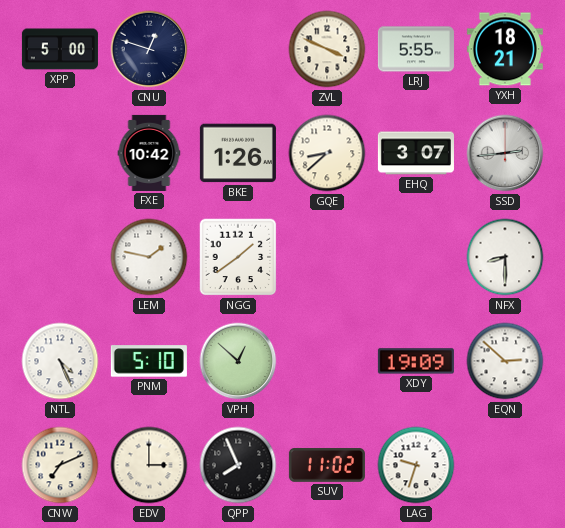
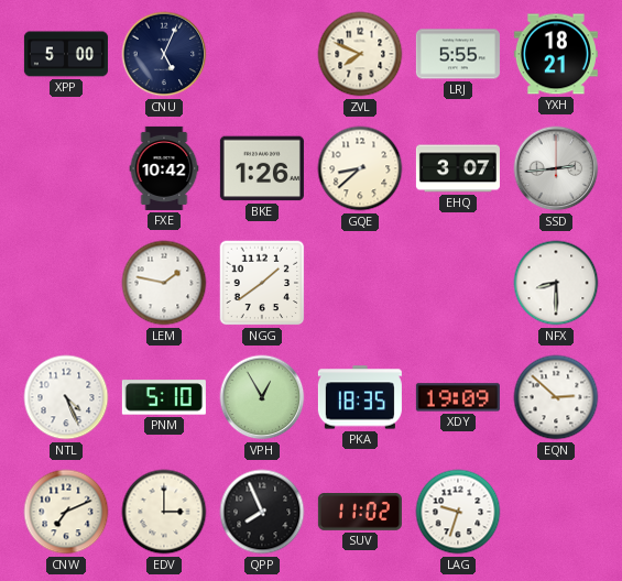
CNU: 12:48 -> 5:04 (164, 54)
ZVL: 3:49 -> 7:49 (360, 54)
VPH: 12:52 -> 12:55 (262, 397)
PKA: none -> 18:35 (360, 397)
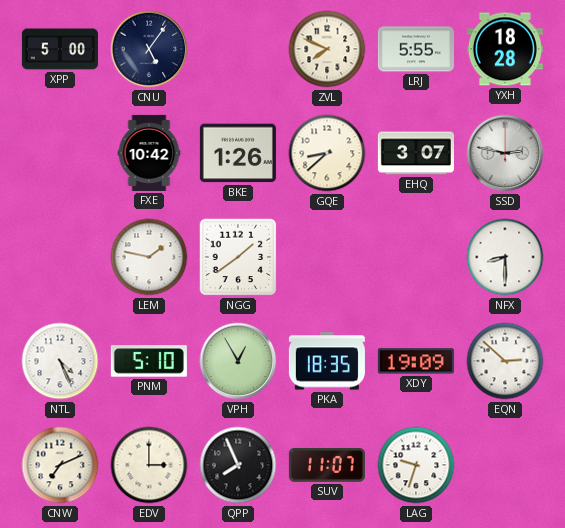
CNU: 5:04 -> 5:06 (149, 49)
YXH: 18:21 -> 18:28 (505, 49)
SSD: 2:44 -> 2:47 (505, 153)
SUV: 11:02 -> 11:07 (327, 466)
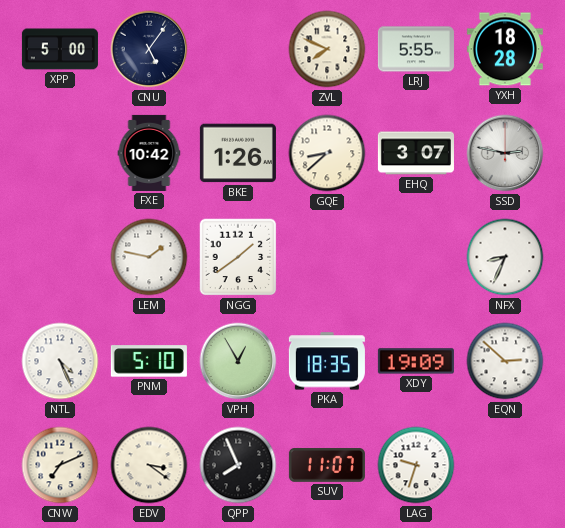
NFX: 8:30 -> 8:34 (505, 257)
EDV: 3:00 -> 3:21 (149, 465)
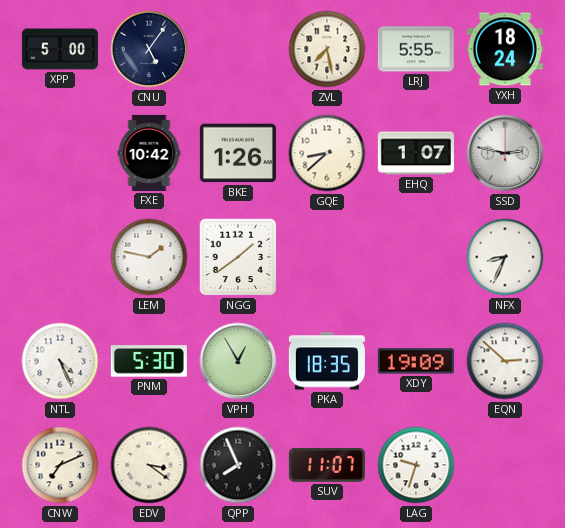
ZVL: 7:49 -> 7:28 (327, 49)
YXH: 18:28 -> 18:24 (505, 49)
EHQ: 3:07 -> 1:07 (416, 153)
PNM: 5:10 -> 5:30 (149, 361)
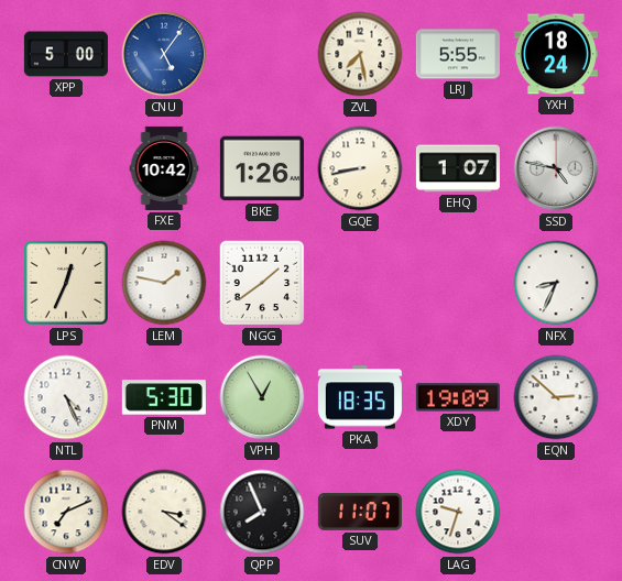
CNU dial: navy -> blue (164, 54)
GQE: 8:38 -> 8:43 (360, 168)
SSD: 2:47 -> 4:47 (556, 168)
LPS: none -> 12:34 (66, 283)
